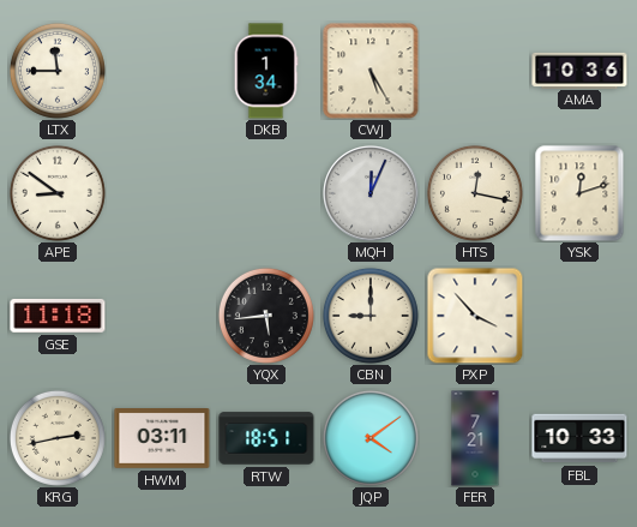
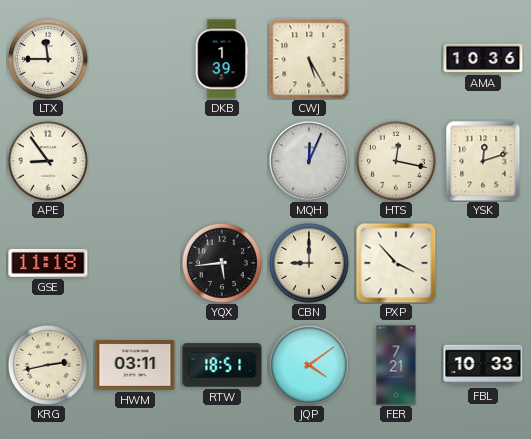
DKB: 1:34 -> 1:39 (222, 59)
APE: 8:51 -> 8:54 (48, 161)
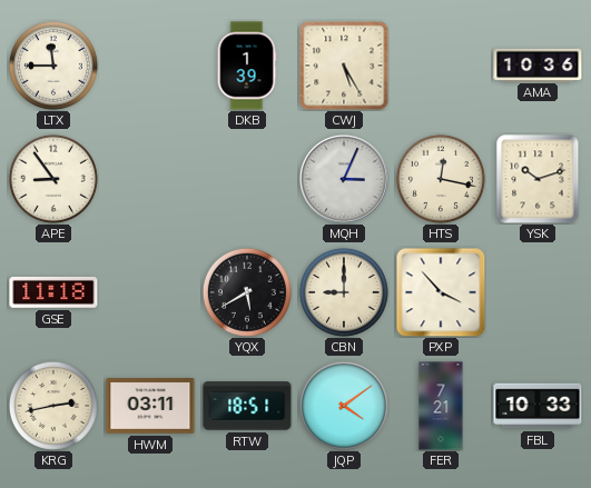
MQH: 12:04 -> 3:04 (344, 179)
YSK: 12:12 -> 10:12 (538, 179)
YQX: 5:44 -> 5:40 (247, 292)
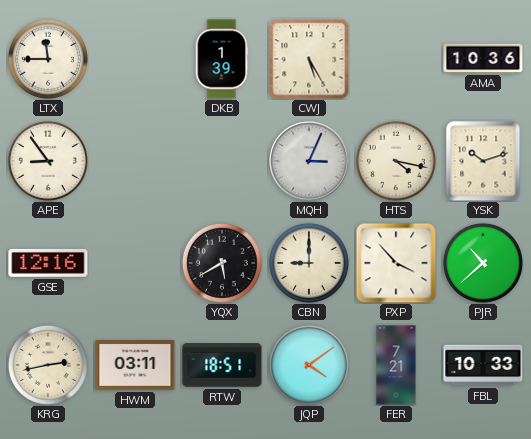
HTS: 12:17 -> 4:17 (396, 161)
GSE: 11:18 -> 12:16 (48, 263)
PJR: none -> 10:38 (483, 263)
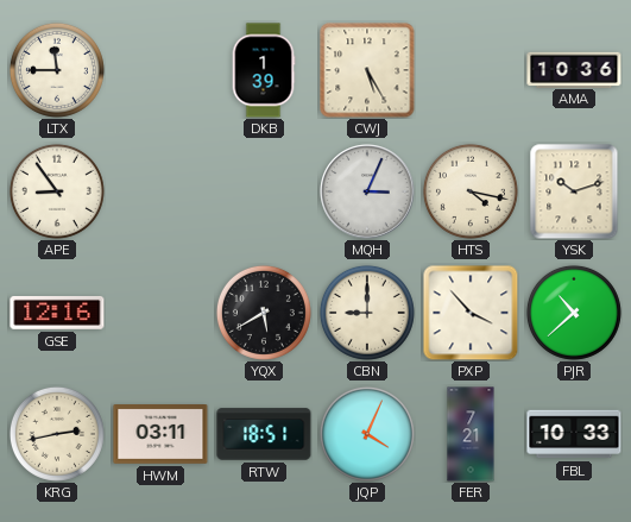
JQP: 4:09 -> 4:04 (367, 434)
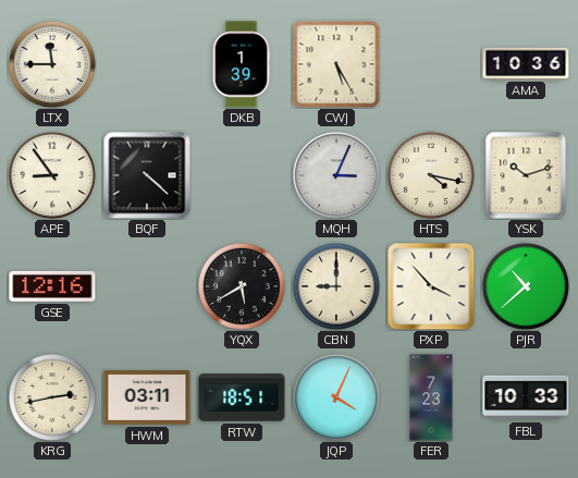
BQF: none -> 4:22 (147, 175)
FER: 7:21 -> 7:23 (431, 397)
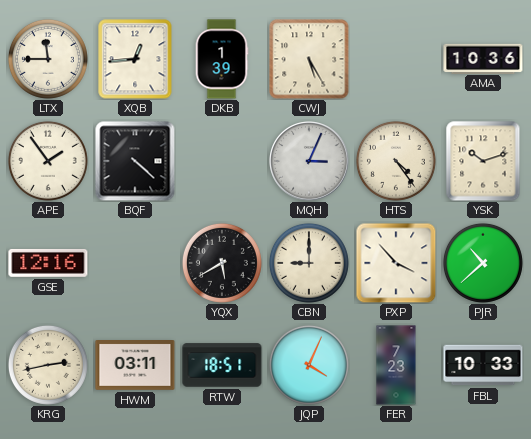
XQB: none -> 12:44 (135, 59)
APE: 8:54 -> 1:54 (48, 161)
HTS: 4:17 -> 4:24 (396, 161)
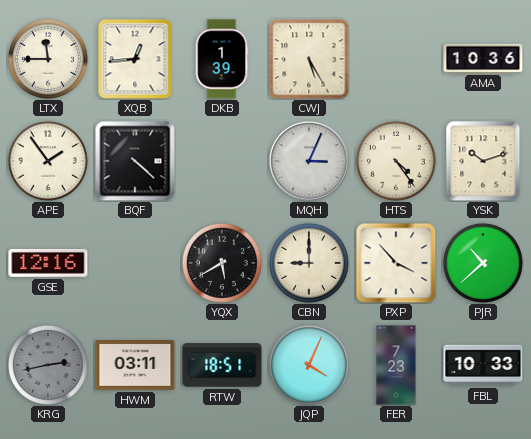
KRG dial: cream -> grey (48, 365)
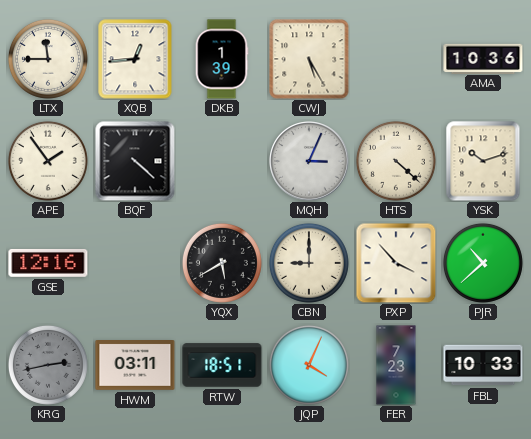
HTS: 4:24 -> 4:22 (396, 161)
